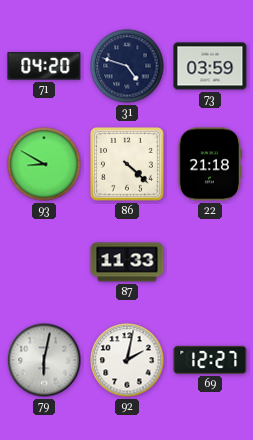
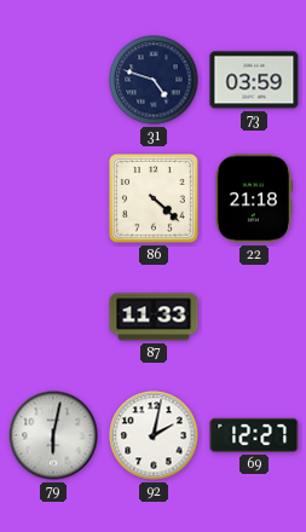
71: 04:20 -> none (44, 66)
93: 8:50 -> none (44, 164)
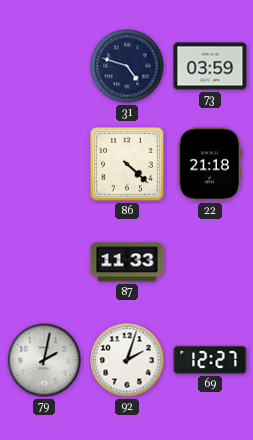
79: 6:02 -> 2:02 (44, 360)
92: 2:02 -> 2:03 (127, 360)
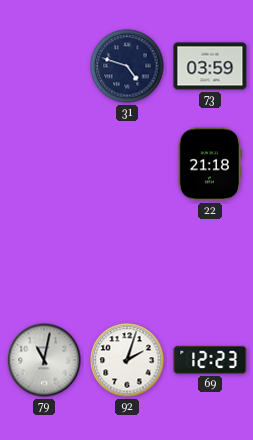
86: 4:22 -> none (128, 165)
87: 11:33 -> none (127, 262)
79: 2:02 -> 11:02 (44, 360)
69: 12:27 -> 12:23 (210, 360)
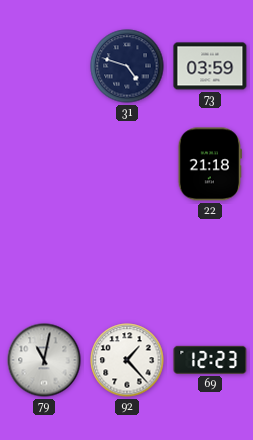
92: 2:03 -> 1:23 (127, 360)
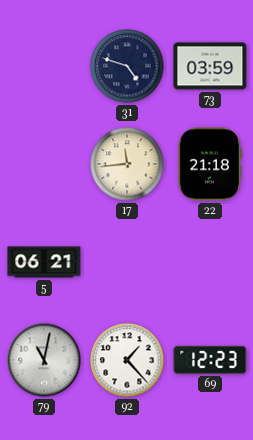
17: none -> 11:44 (127, 164)
5: none -> 06:21 (44, 262)
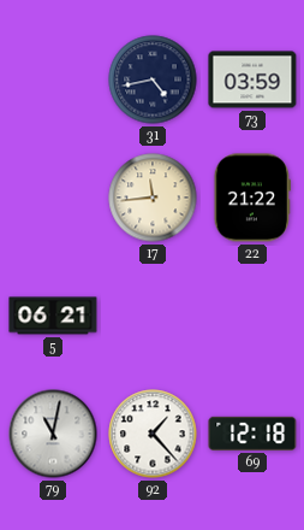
31: 4:48 -> 4:43 (153, 79)
22: 21:18 -> 21:22 (252, 198)
69: 12:23 -> 12:18 (252, 434)
